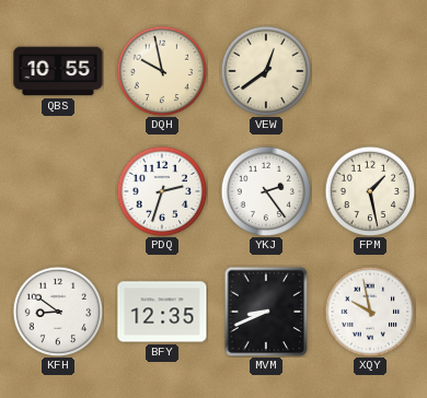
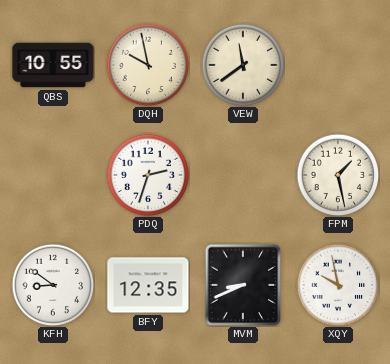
VEW: 12:39 -> 11:39 (243, 65)
YKJ: 2:24 -> none (266, 191)
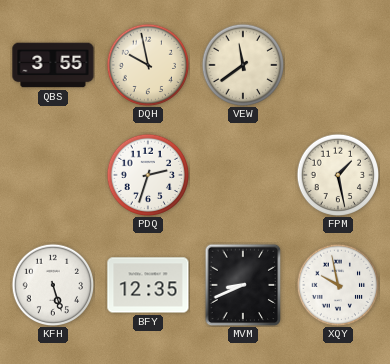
QBS: 10:55 -> 3:55 (53, 65)
KFH: 8:51 -> 5:27 (53, 285)
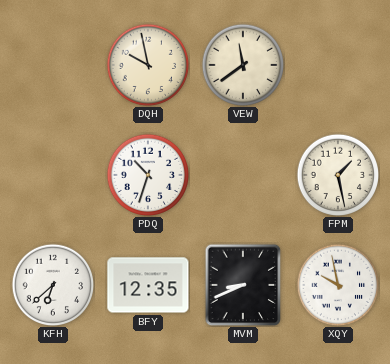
QBS: 3:55 -> none (53, 65)
PDQ: 2:33 -> 10:33 (148, 175)
KFH: 5:27 -> 6:38 (53, 285)
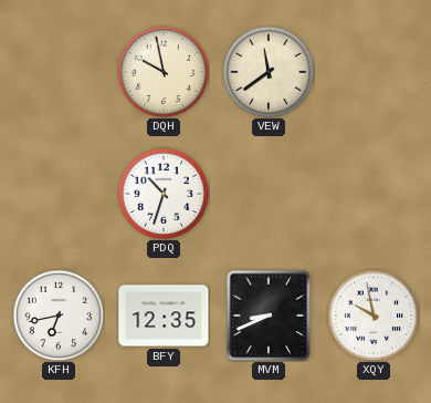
FPM: 1:28 -> none (338, 175)
KFH: 6:38 -> 6:43 (59, 316)
